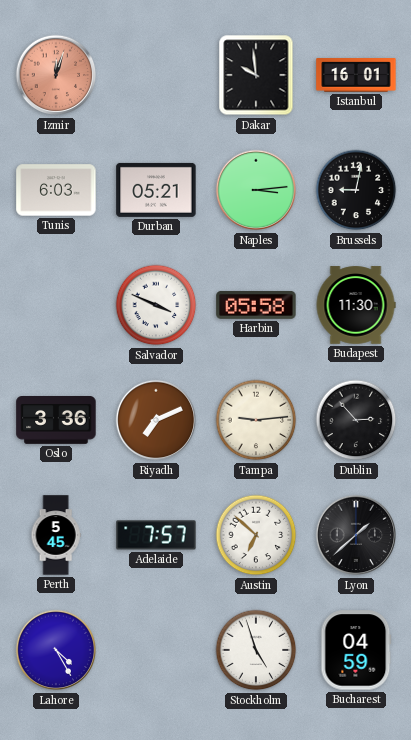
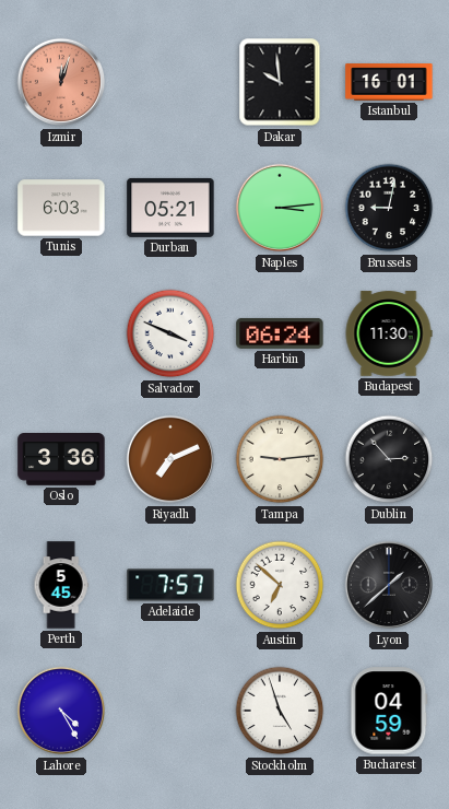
Harbin: 05:58 -> 06:24 (280, 333)
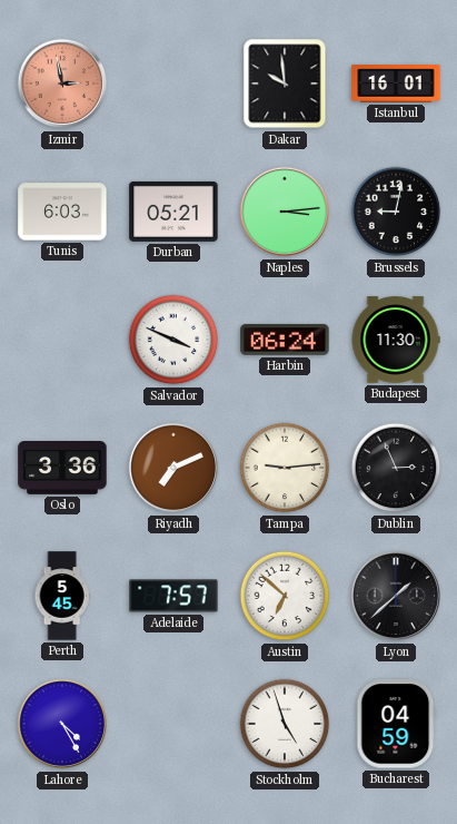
Izmir: 12:03 -> 2:58 (62, 84)
Dublin: 2:53 -> 2:56 (396, 468)
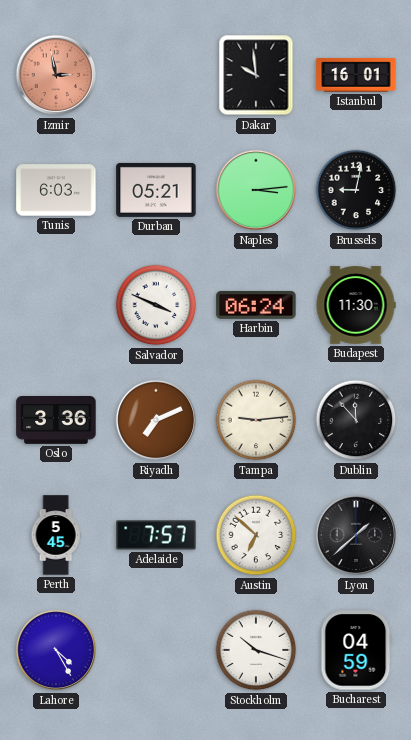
Dublin: 2:56 -> 11:53 (356, 420)
Stockholm: 4:57 -> 10:18 (256, 650)
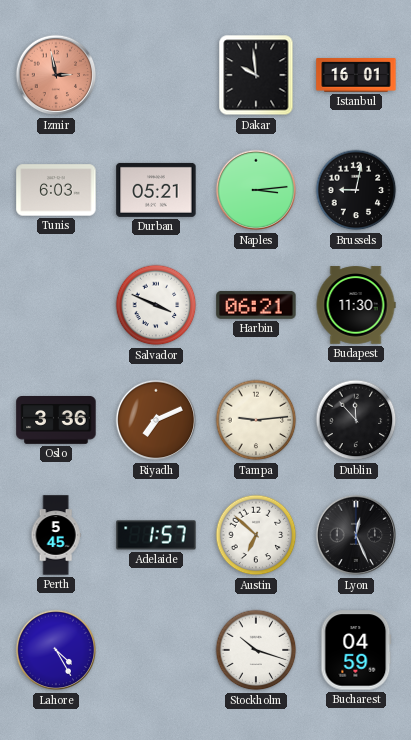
Harbin: 06:24 -> 06:21 (256, 305)
Adelaide: 7:57 -> 1:57 (156, 535)
Lyon: 1:38 -> 12:26 (356, 535)
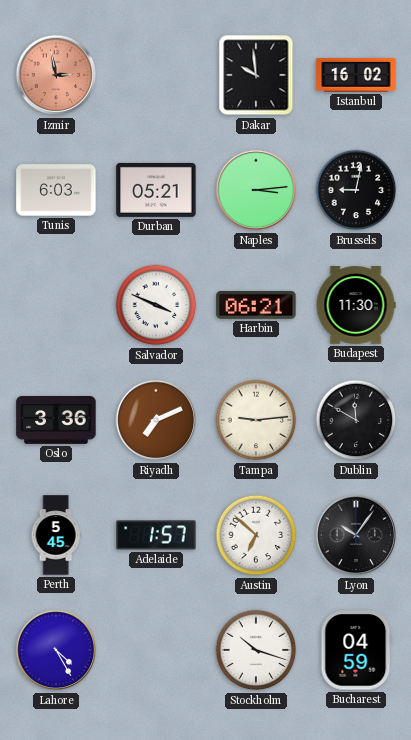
Istanbul: 16:01 -> 16:02 (356, 75)
Dublin: 11:53 -> 11:50 (356, 420)
Lyon: 12:26 -> 10:06 (356, 535)
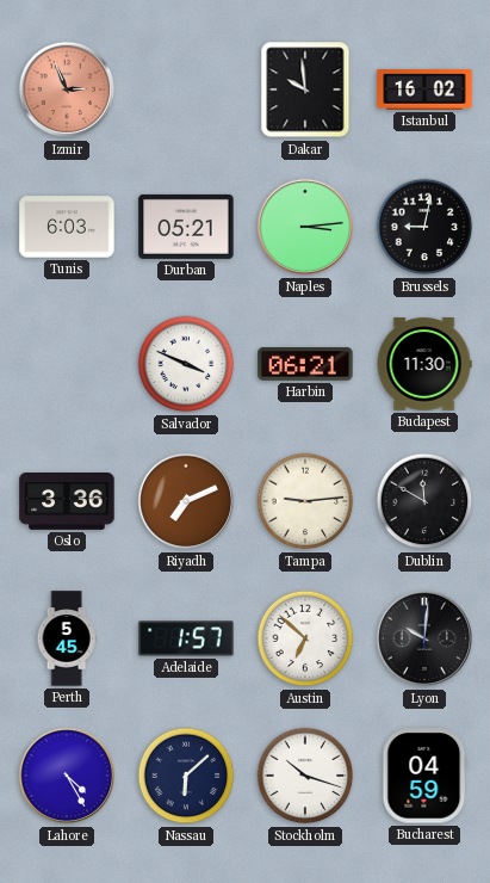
Izmir: 2:58 -> 2:56 (67, 89)
Lyon: 10:06 -> 10:01 (424, 638)
Nassau: none -> 6:08 (186, 776)
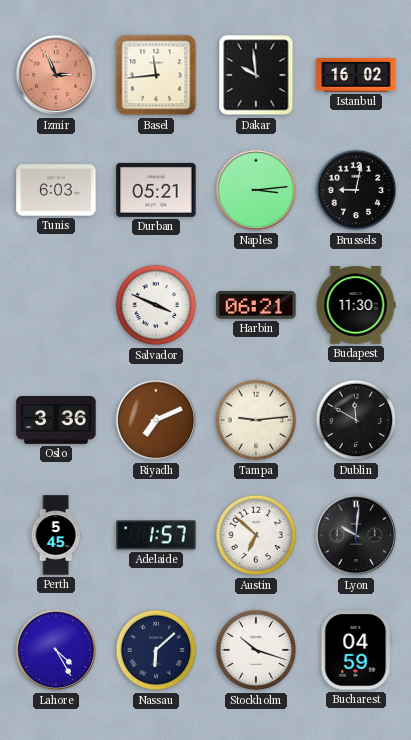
Basel: none -> 11:44 (156, 75)
